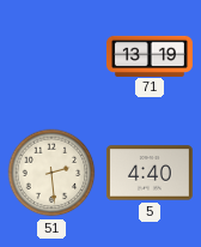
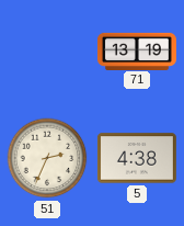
51: 2:29 -> 2:34 (47, 158)
5: 4:40 -> 4:38 (137, 158)
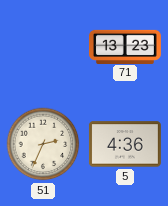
71: 13:19 -> 13:23 (125, 46)
5: 4:38 -> 4:36 (125, 144)
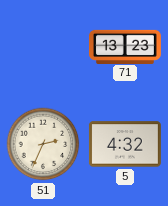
5: 4:36 -> 4:32 (125, 144)
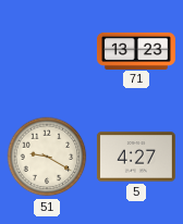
51: 2:34 -> 9:20 (47, 157)
5: 4:32 -> 4:27 (136, 157)
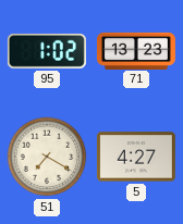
95: none -> 1:02 (47, 51)
51: 9:20 -> 7:20 (47, 157)
